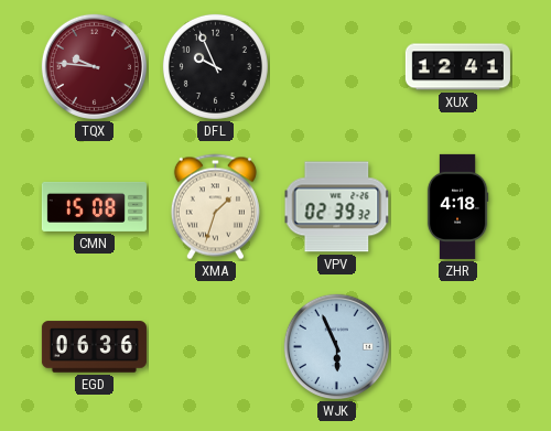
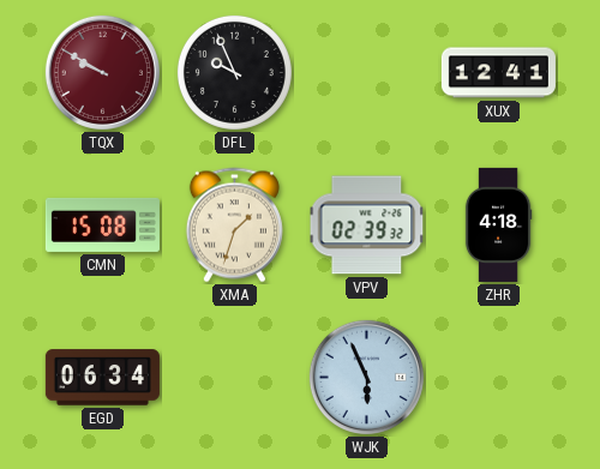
TQX: 9:46 -> 9:50 (102, 72)
EGD: 06:36 -> 06:34 (102, 378)
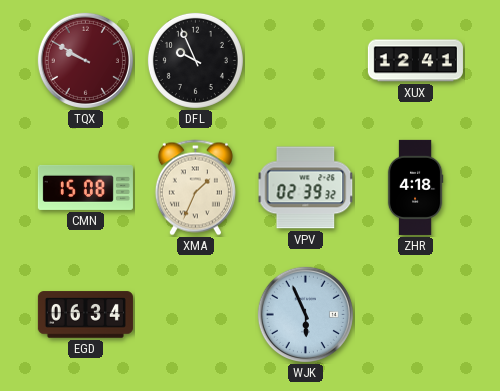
XMA: 1:33 -> 1:34 (195, 188)
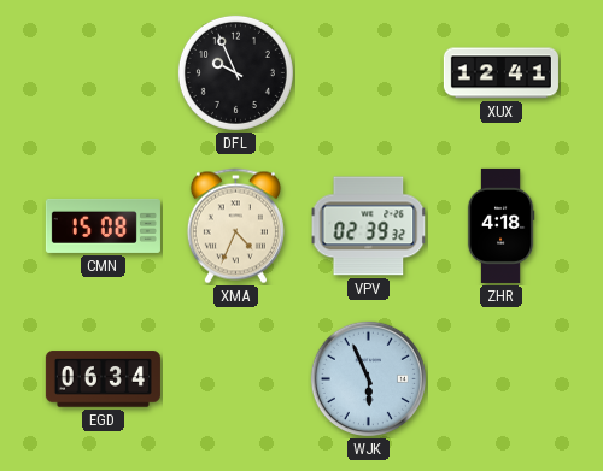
TQX: 9:50 -> none (85, 60)
XMA: 1:34 -> 4:34 (235, 226)
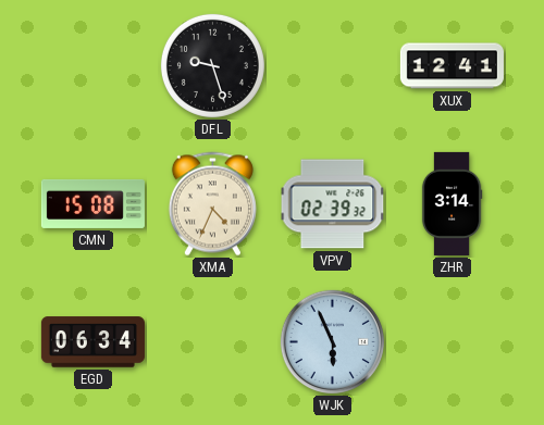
DFL: 9:56 -> 9:27 (212, 65)
ZHR: 4:18 -> 3:14 (452, 203)
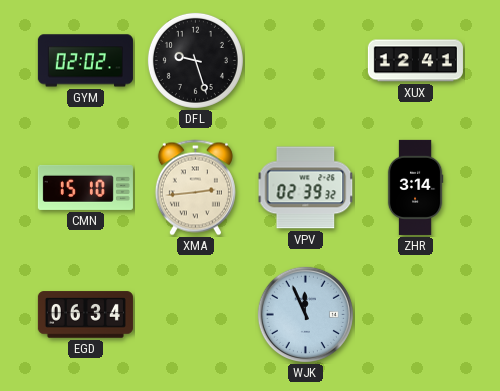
GYM: none -> 02:02 (85, 61)
CMN: 15:08 -> 15:10 (85, 187)
XMA: 4:34 -> 2:44 (195, 188)
WJK: 5:56 -> 11:56 (305, 314)
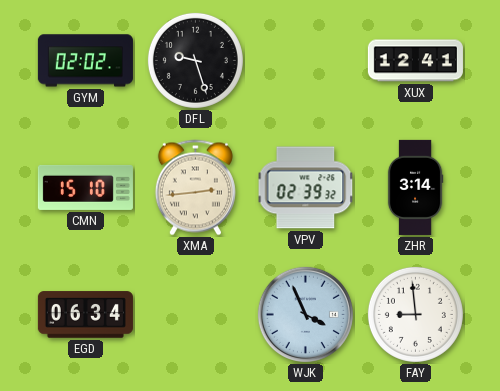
WJK: 11:56 -> 3:56 (305, 314)
FAY: none -> 8:59 (415, 314)
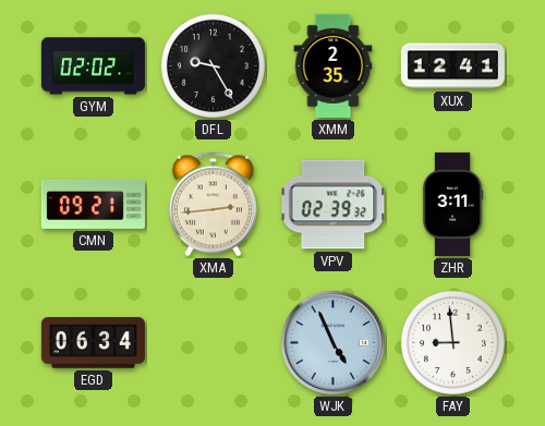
DFL: 9:27 -> 9:25 (213, 65)
XMM: none -> 2:35 (334, 65)
CMN: 15:10 -> 09:21 (93, 204)
ZHR: 3:14 -> 3:11 (452, 204)
WJK: 3:56 -> 4:56 (332, 342)
